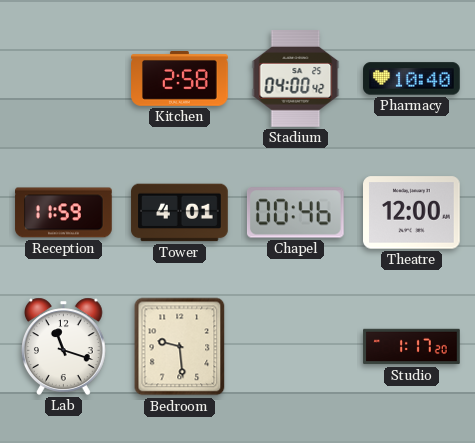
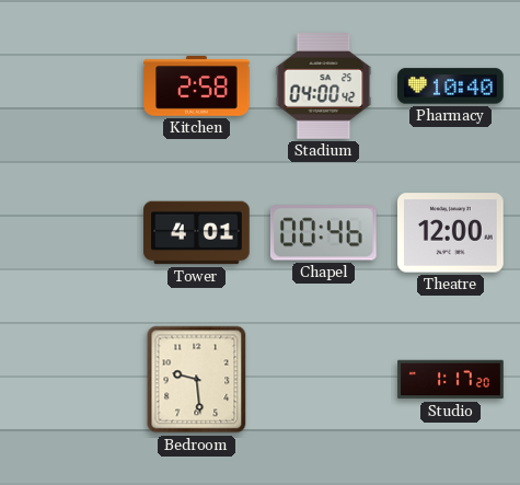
Reception: 11:59 -> none (64, 213)
Lab: 11:18 -> none (64, 346)
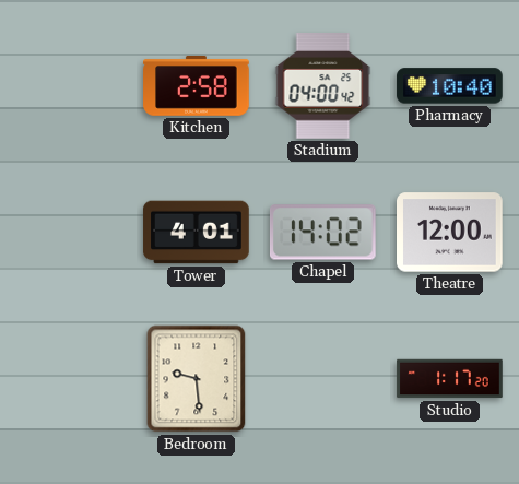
Chapel: 00:46 -> 14:02 (322, 233)
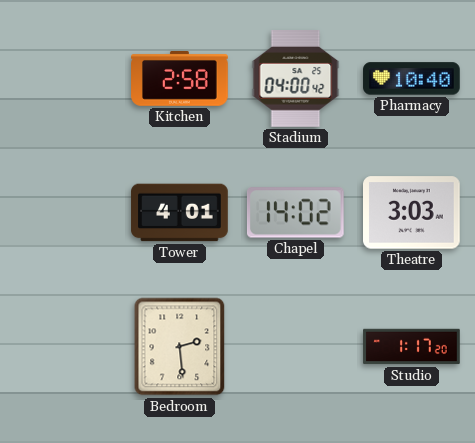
Theatre: 12:00 -> 3:03 (412, 213)
Bedroom: 9:29 -> 2:29 (180, 347)
